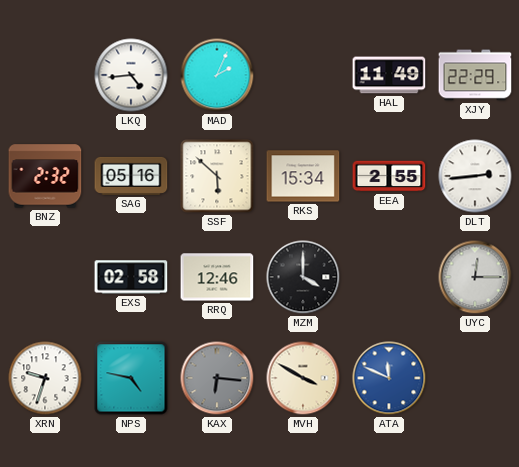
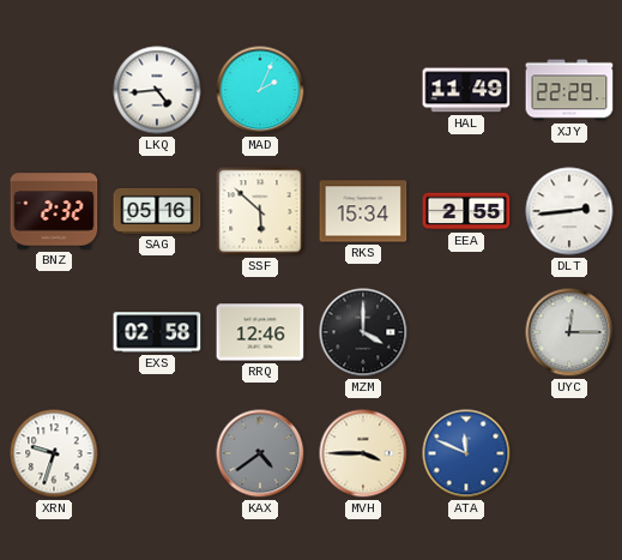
NPS: 4:47 -> none (131, 378)
KAX: 6:16 -> 4:39 (260, 453)
MVH: 3:50 -> 3:45 (363, 453)
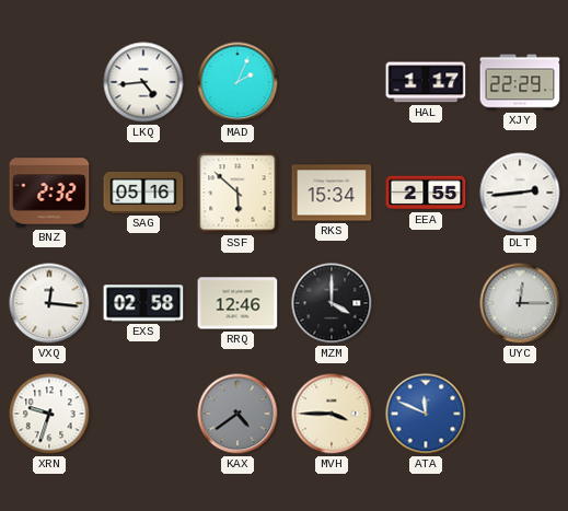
HAL: 11:49 -> 1:17 (426, 82)
VXQ: none -> 12:16 (49, 303)
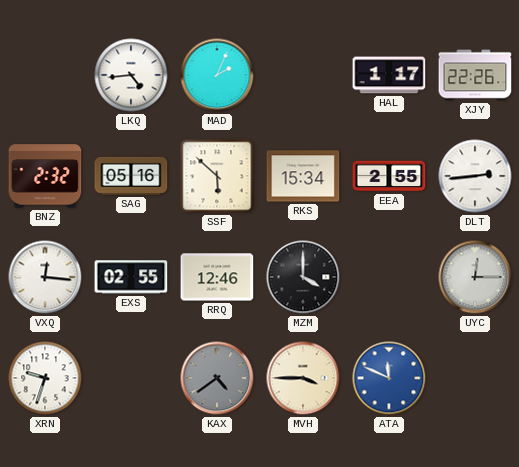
XJY: 22:29 -> 22:26 (475, 75)
EXS: 02:58 -> 02:55 (131, 277)
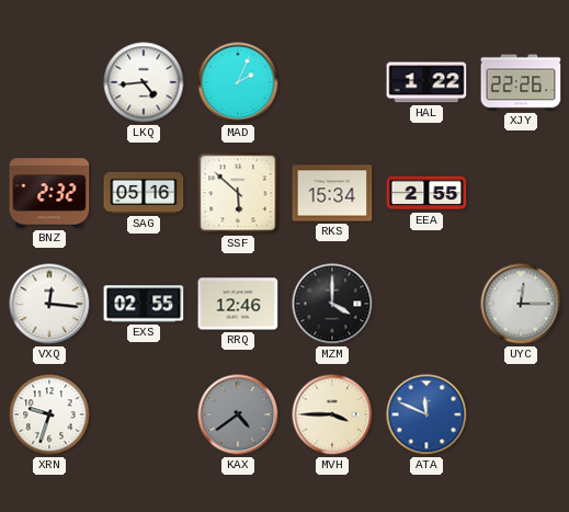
HAL: 1:17 -> 1:22 (426, 82)
DLT: 2:44 -> none (475, 176)
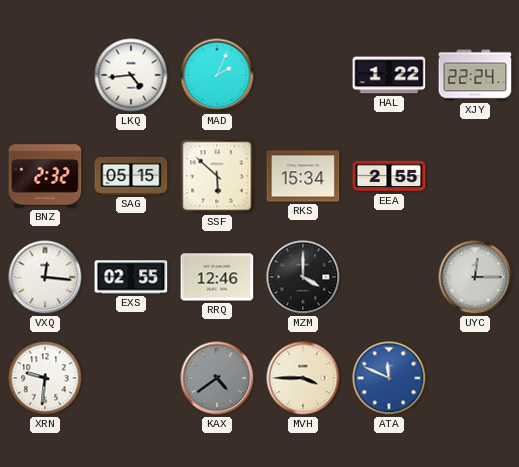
XJY: 22:26 -> 22:24 (475, 75)
SAG: 05:16 -> 05:15 (131, 176)
XRN: 9:33 -> 9:31 (45, 378)
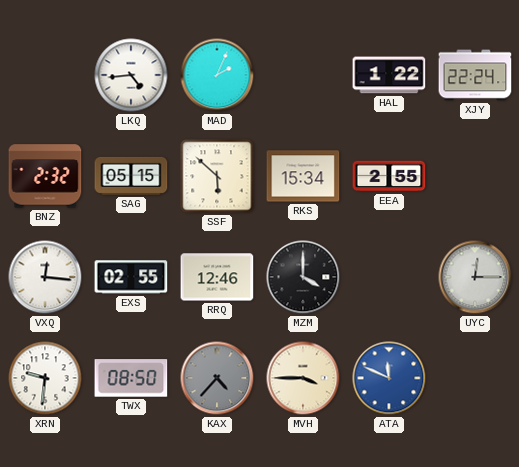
TWX: none -> 08:50 (131, 378)
KAX: 4:39 -> 4:37 (217, 378)
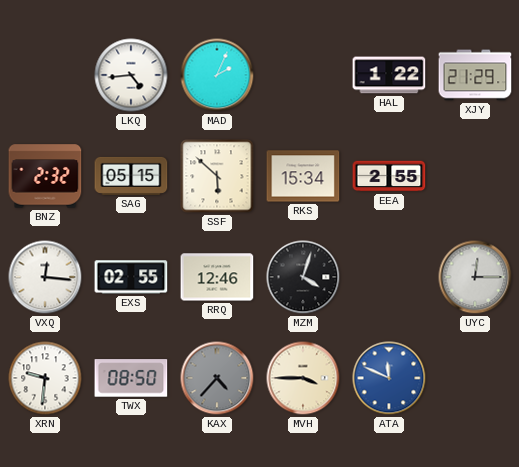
XJY: 22:24 -> 21:29 (475, 75)
MZM: 4:00 -> 4:03 (303, 277)
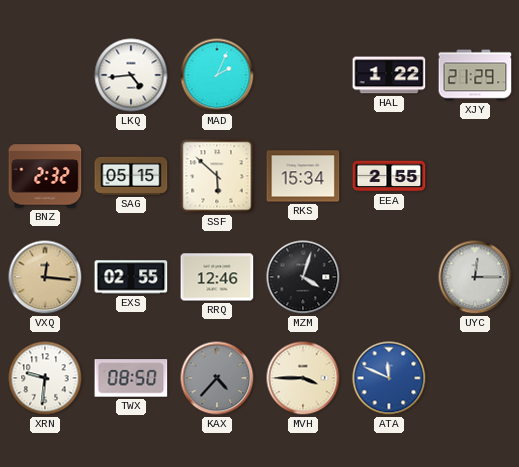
VXQ dial: white -> champagne (45, 277)
